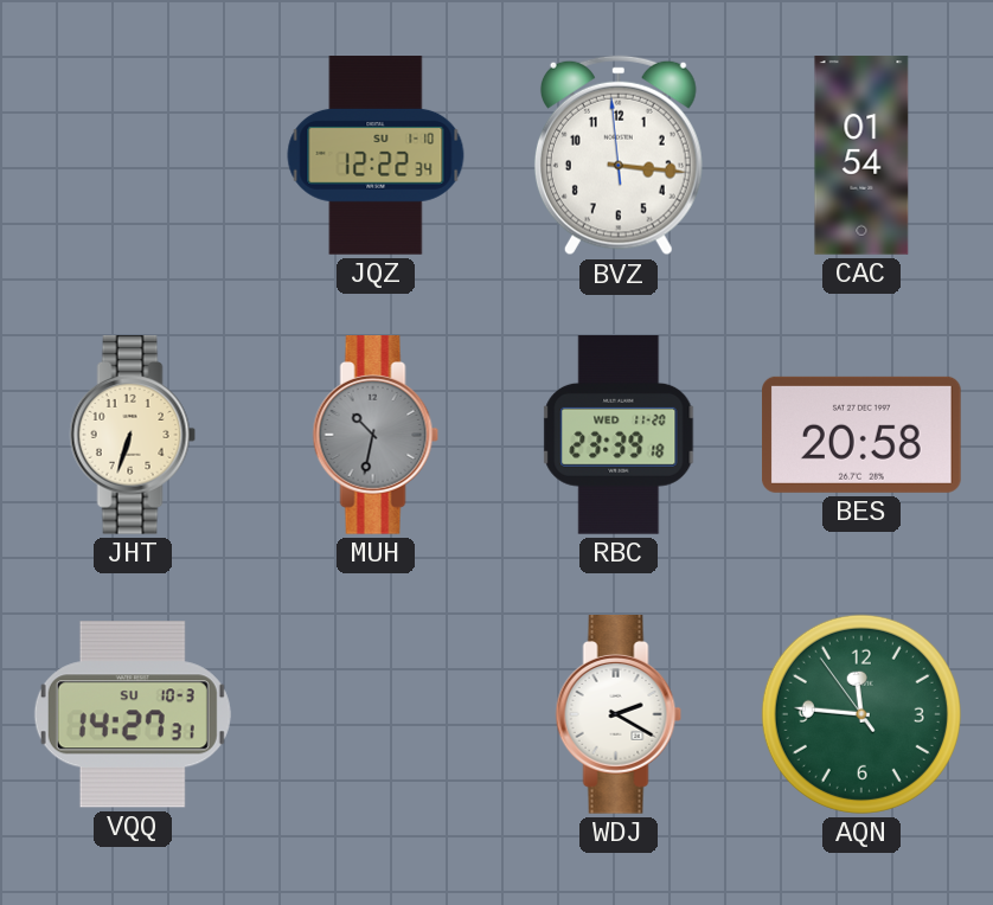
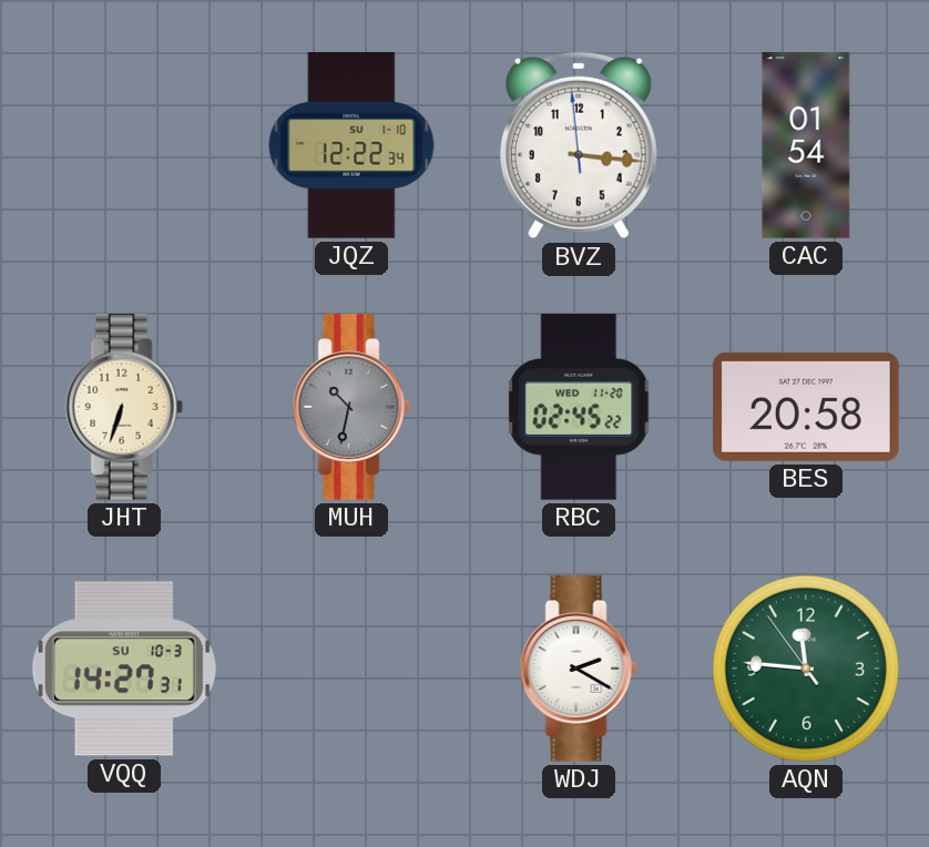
RBC: 23:39 -> 02:45 (579, 408)
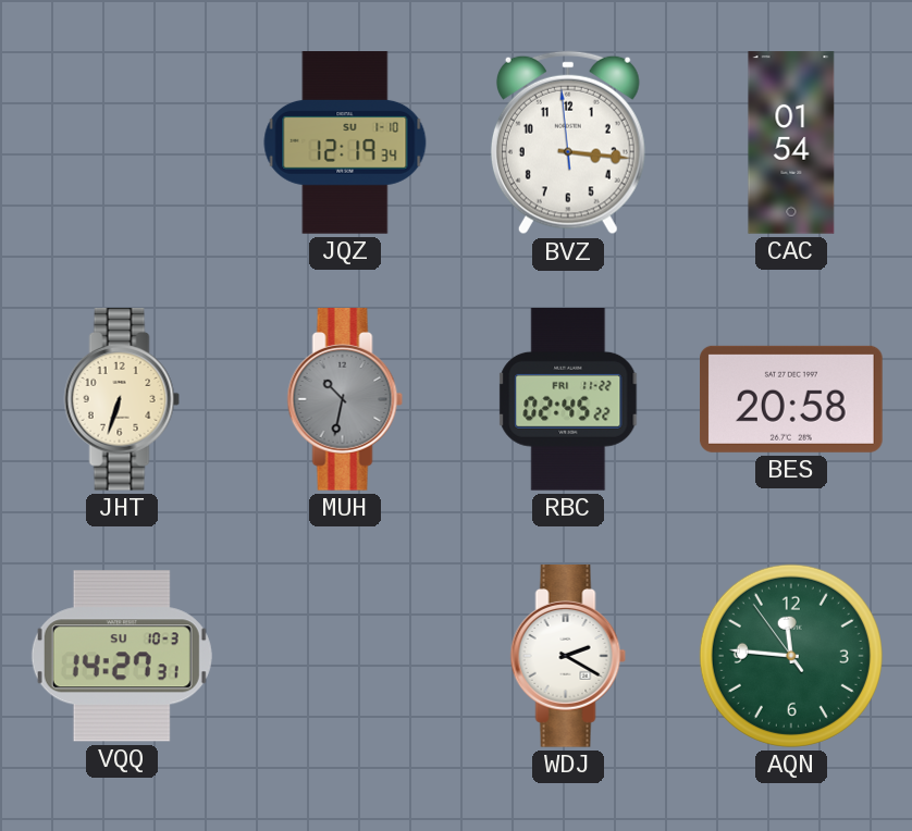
JQZ: 12:22 -> 12:19 (345, 142)
RBC date: WED 11-20 -> FRI 11-22 (568, 400)
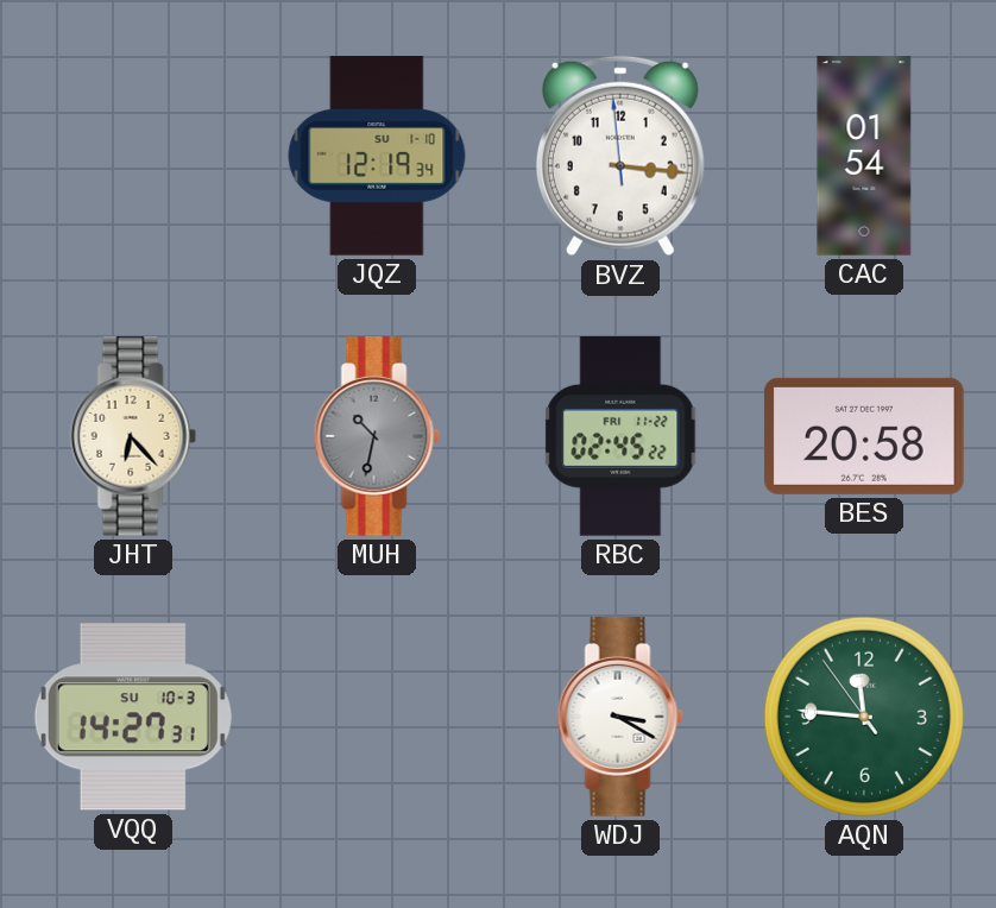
JHT: 6:33 -> 6:23 (133, 437)
WDJ: 2:20 -> 3:20 (620, 718)
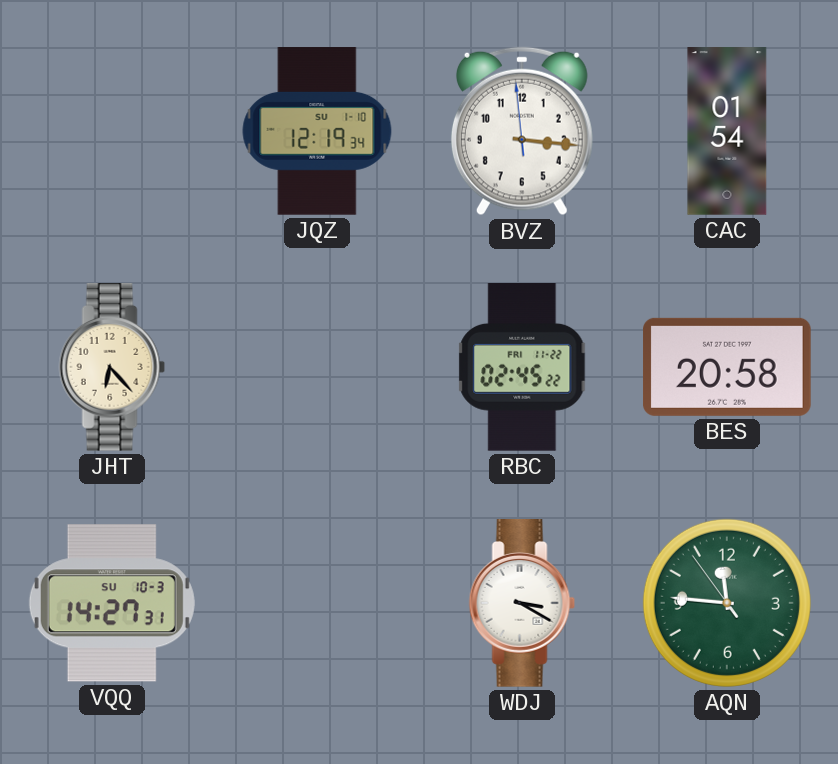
MUH: 10:32 -> none (377, 437)
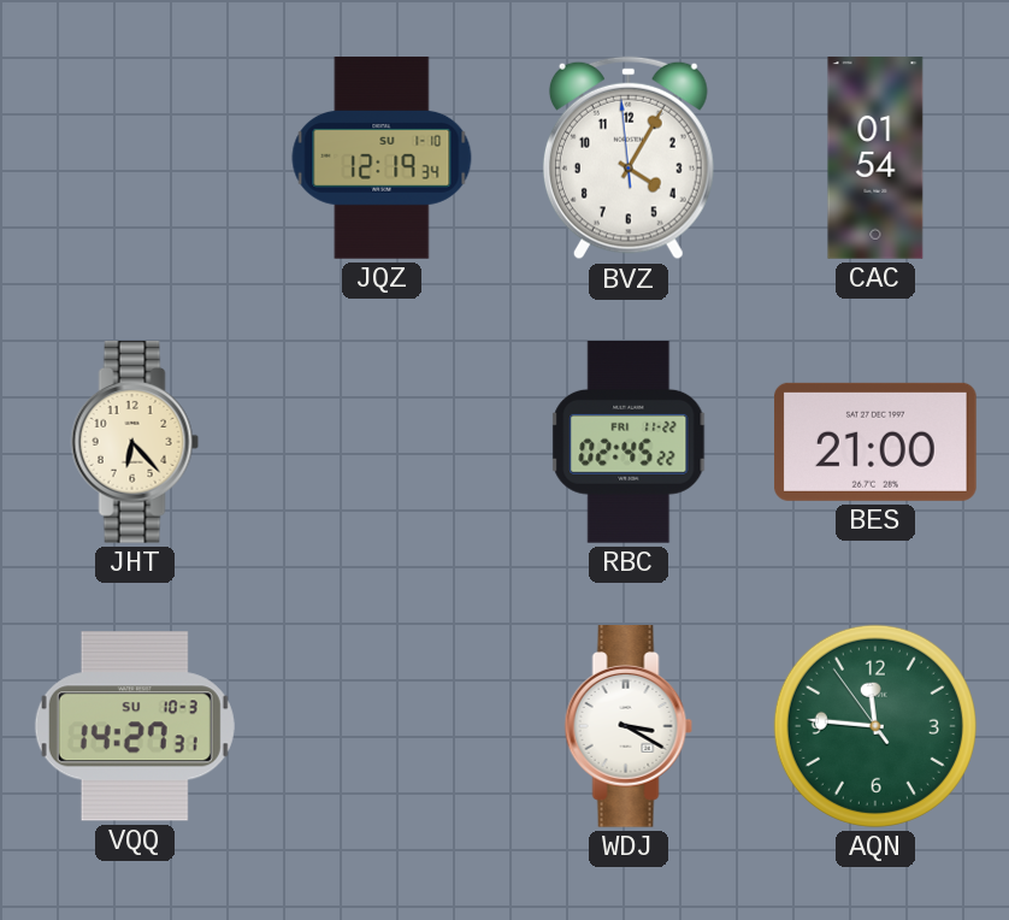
BVZ: 3:15 -> 4:04 (629, 158)
BES: 20:58 -> 21:00 (877, 442)
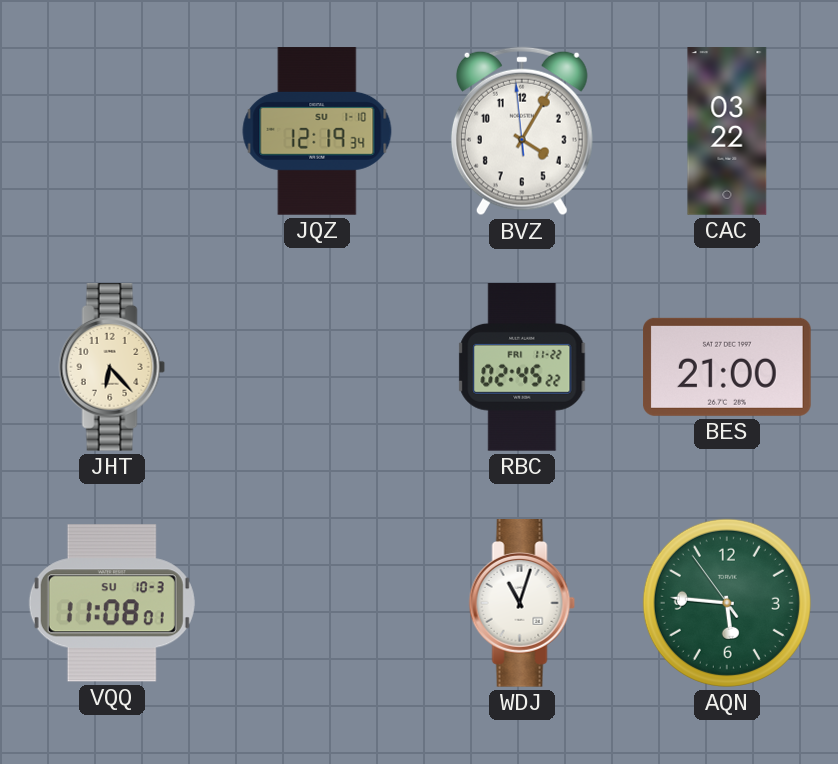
CAC: 01:54 -> 03:22 (727, 131)
VQQ: 14:27 -> 11:08 (112, 603)
WDJ: 3:20 -> 11:03 (522, 604)
AQN: 11:45 -> 5:45 (727, 603)
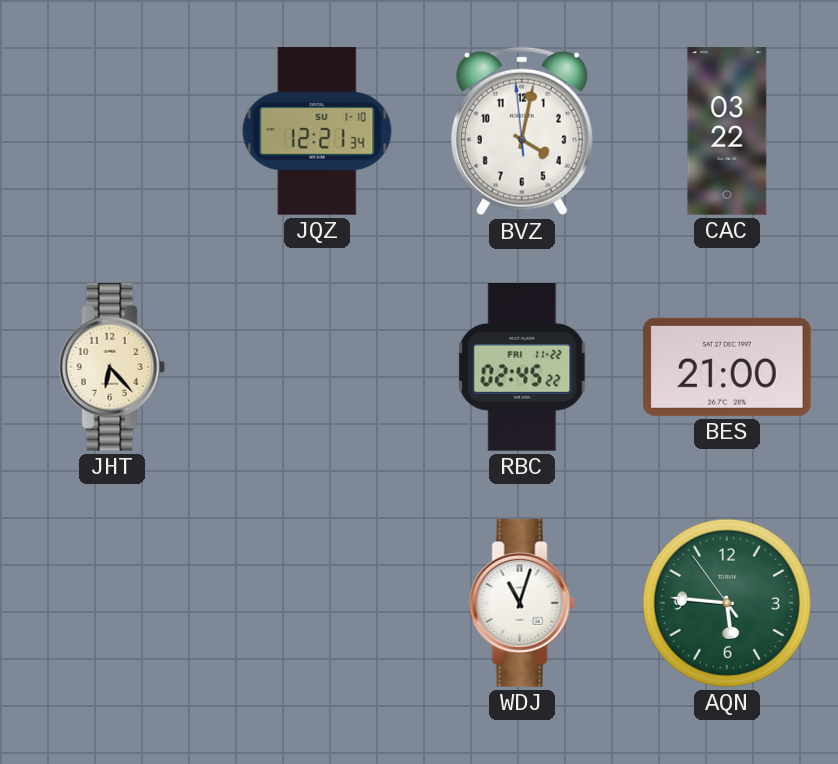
JQZ: 12:19 -> 12:21 (317, 131)
BVZ: 4:04 -> 4:01 (522, 131)
VQQ: 11:08 -> none (112, 603)
